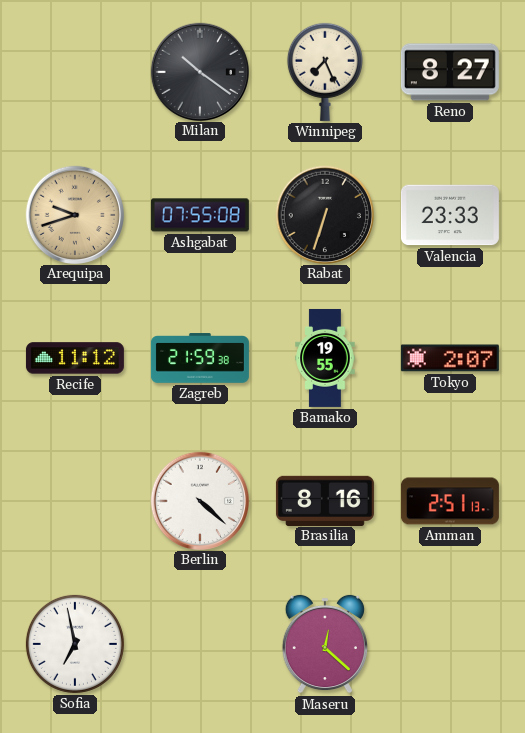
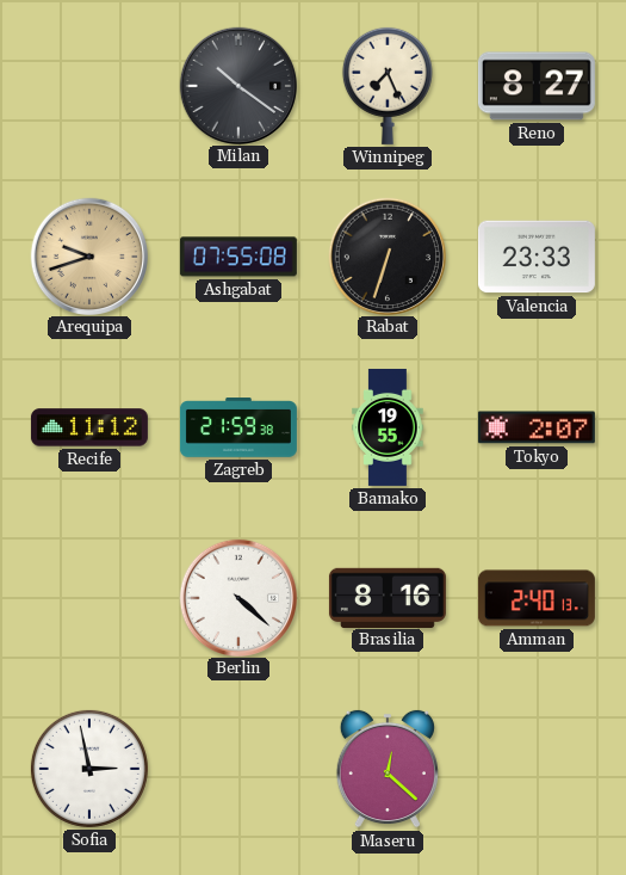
Amman: 2:51 -> 2:40 (537, 598)
Sofia: 6:58 -> 2:58 (89, 769)
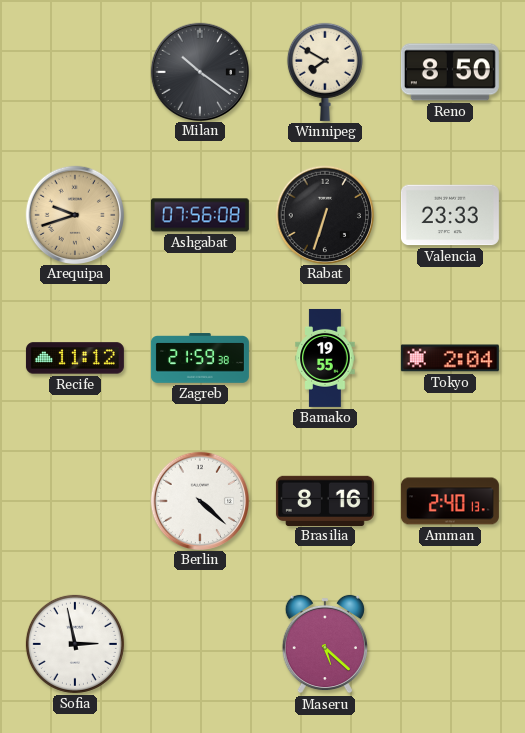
Winnipeg: 7:26 -> 7:50 (325, 72)
Reno: 8:27 -> 8:50 (450, 72)
Ashgabat: 07:55 -> 07:56 (200, 215)
Tokyo: 2:07 -> 2:04 (450, 358)
Maseru: 12:22 -> 5:22 (325, 644)
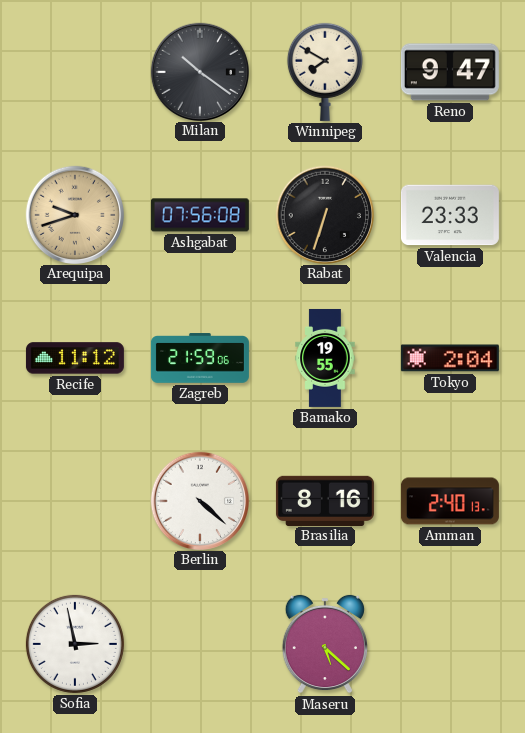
Reno: 8:50 -> 9:47 (450, 72)
Zagreb: 21:59:38 -> 21:59:06 (200, 358)
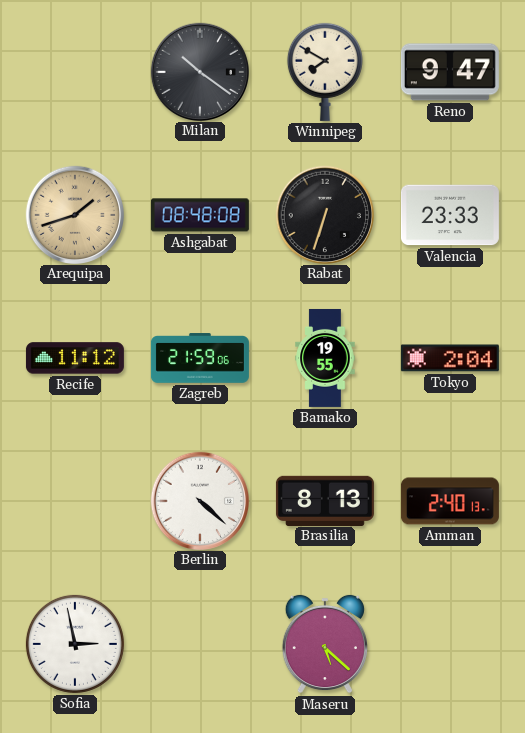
Arequipa: 9:42 -> 1:42 (74, 214)
Ashgabat: 07:56 -> 08:48 (200, 215)
Brasilia: 8:16 -> 8:13 (325, 500)
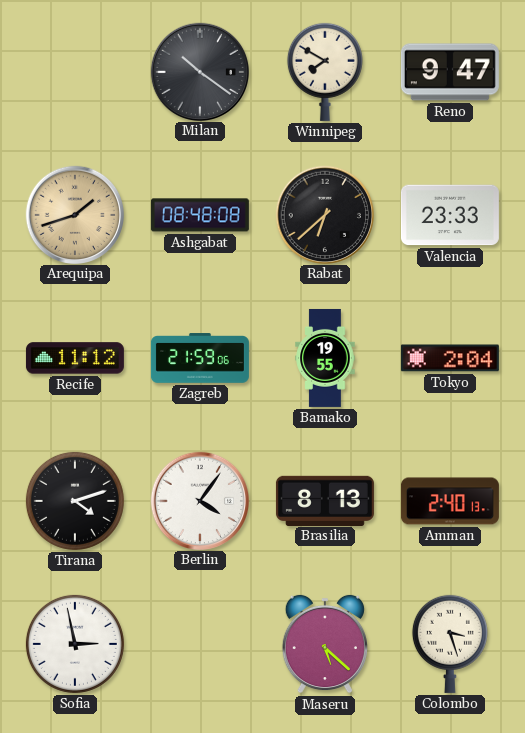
Rabat: 6:33 -> 6:38 (324, 214)
Tirana: none -> 4:12 (75, 501)
Berlin: 4:22 -> 4:06 (199, 500)
Colombo: none -> 3:27 (450, 644)
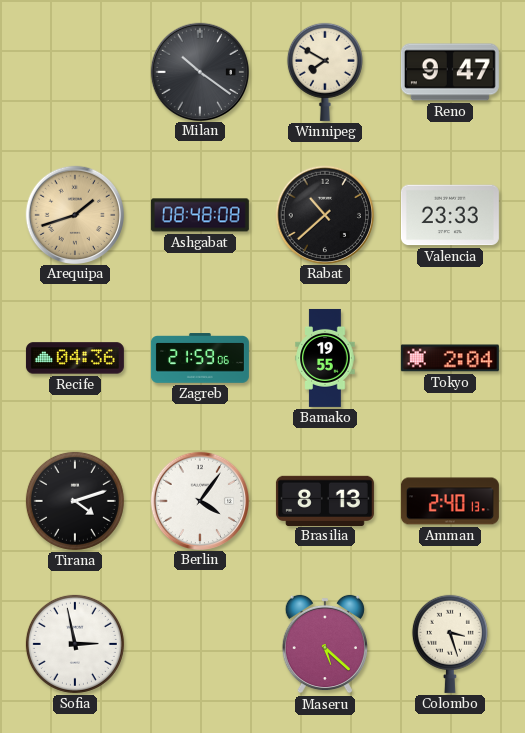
Rabat: 6:38 -> 10:38 (324, 214)
Recife: 11:12 -> 04:36 (75, 358)
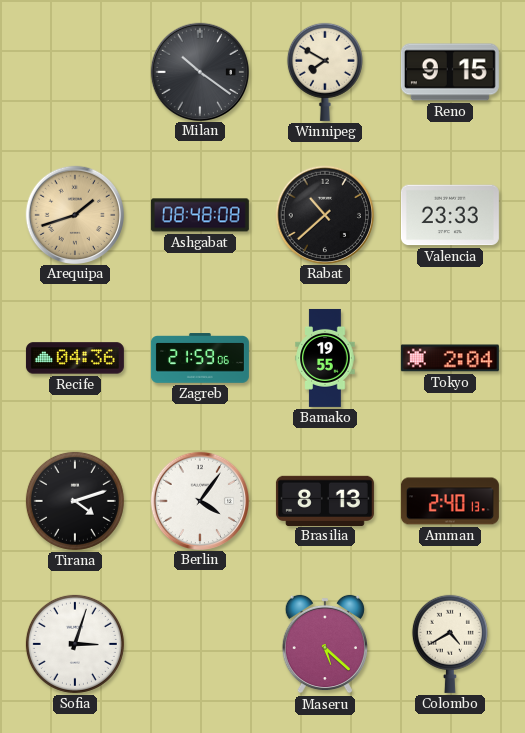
Reno: 9:47 -> 9:15 (450, 72)
Sofia: 2:58 -> 3:03 (75, 644)
Colombo: 3:27 -> 4:40 (450, 644)
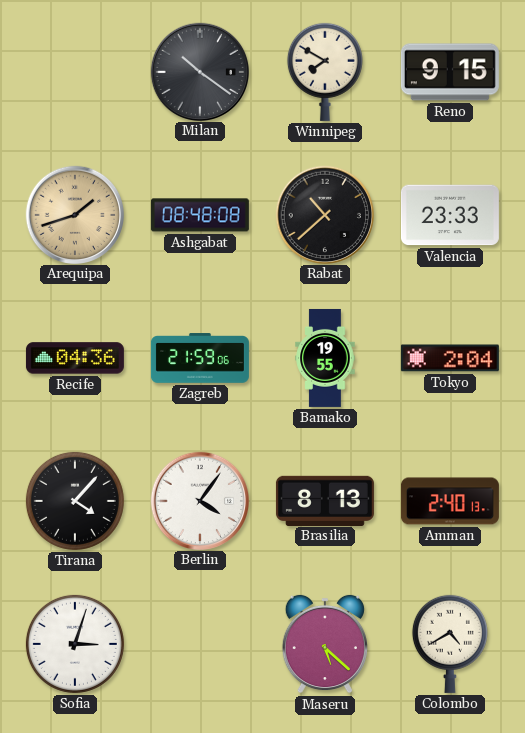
Tirana: 4:12 -> 4:07 (75, 501)
